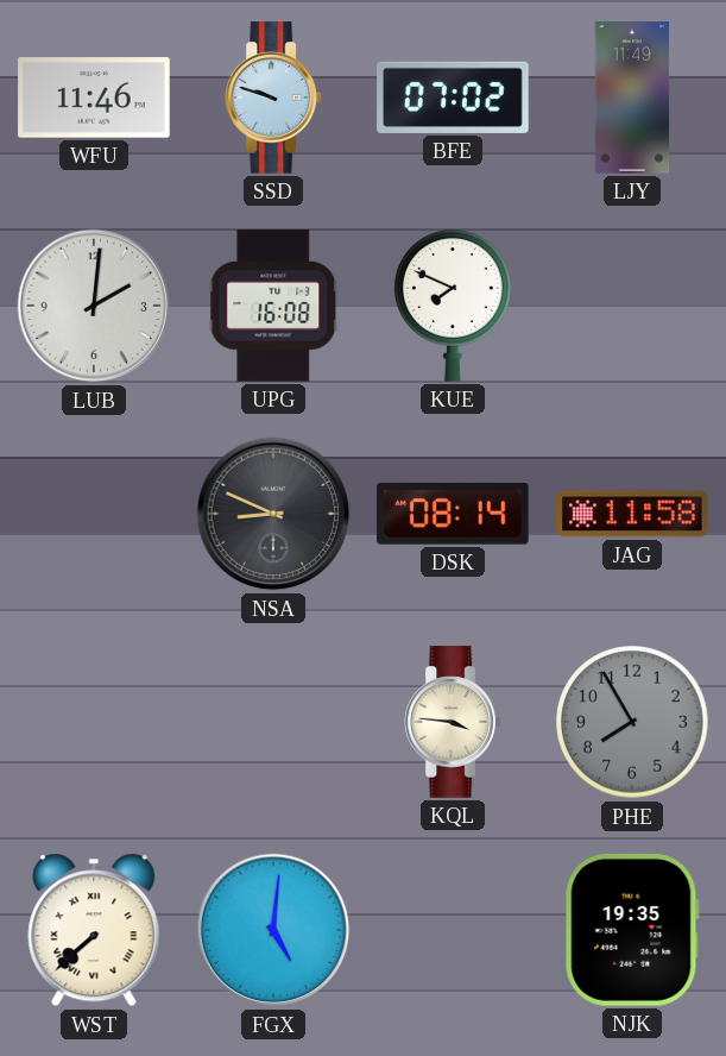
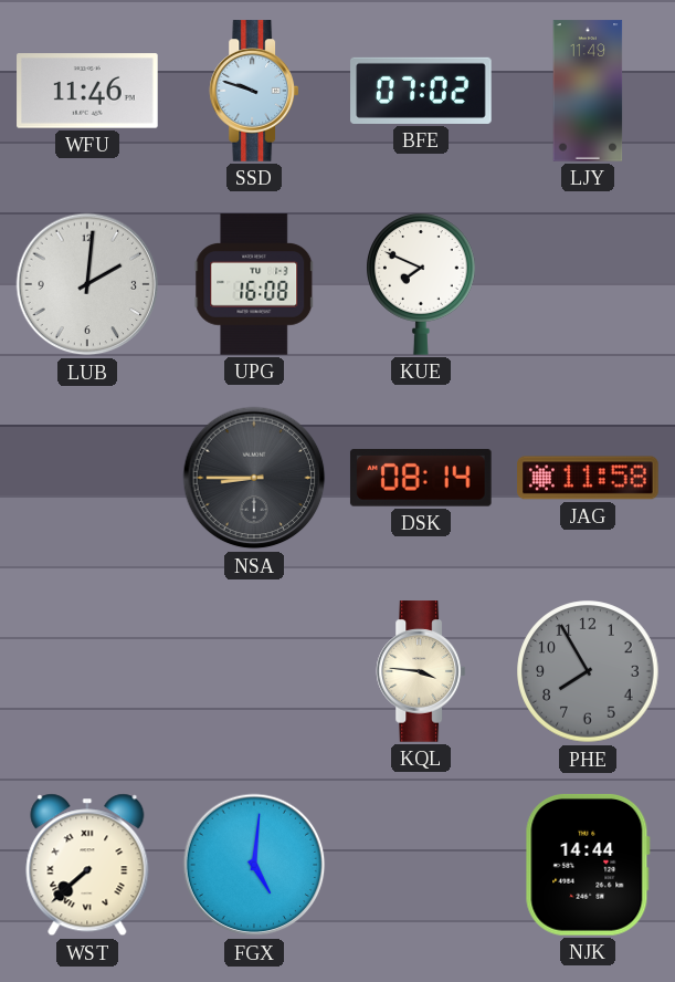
NSA: 8:49 -> 8:45 (254, 478)
NJK: 19:35 -> 14:44 (588, 865)
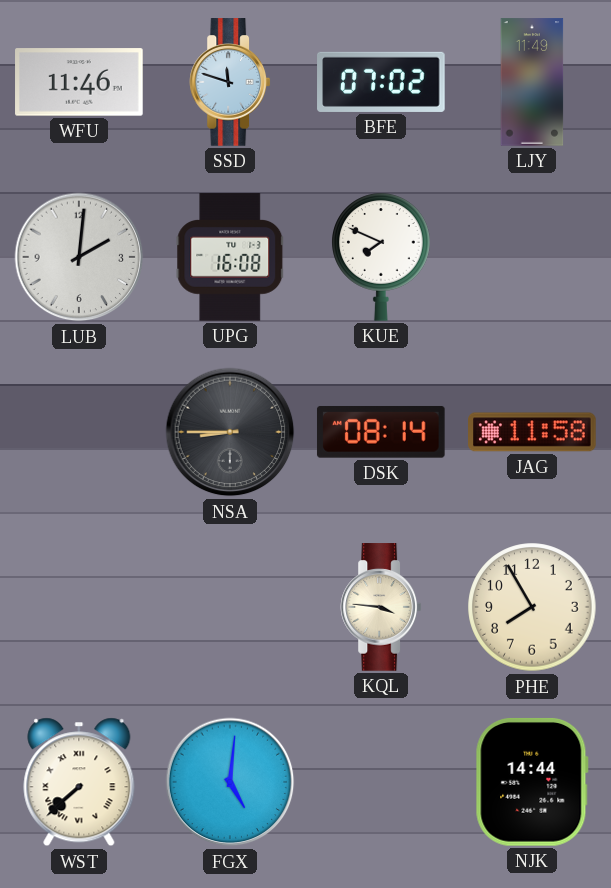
SSD: 9:48 -> 11:48 (230, 82)
PHE dial: grey -> cream (532, 607)
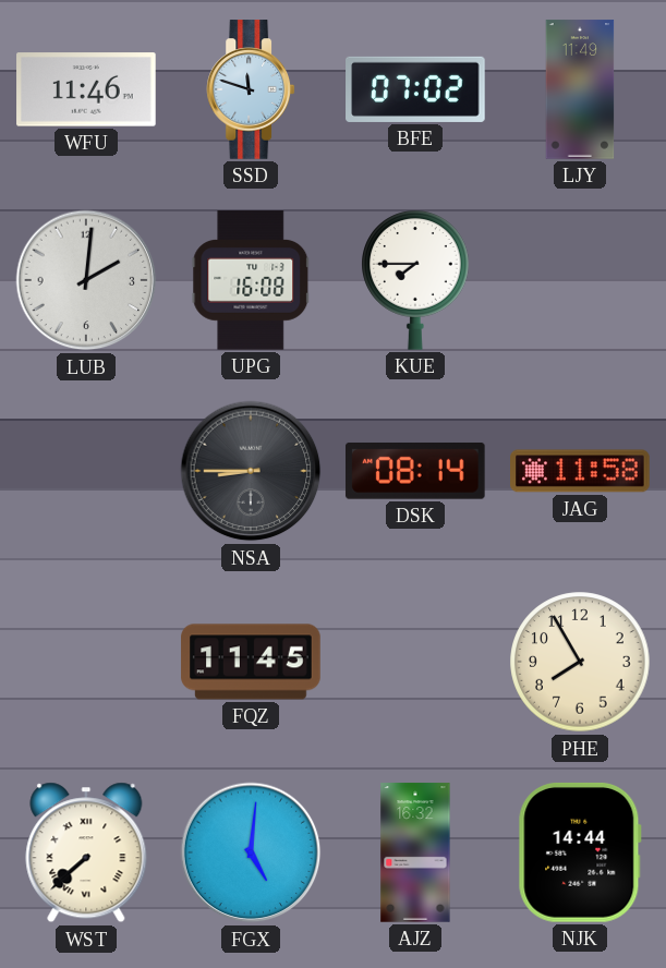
KUE: 7:49 -> 7:45 (416, 280)
FQZ: none -> 11:45 (251, 662)
KQL: 3:46 -> none (381, 607)
AJZ: none -> 16:32 (415, 852)
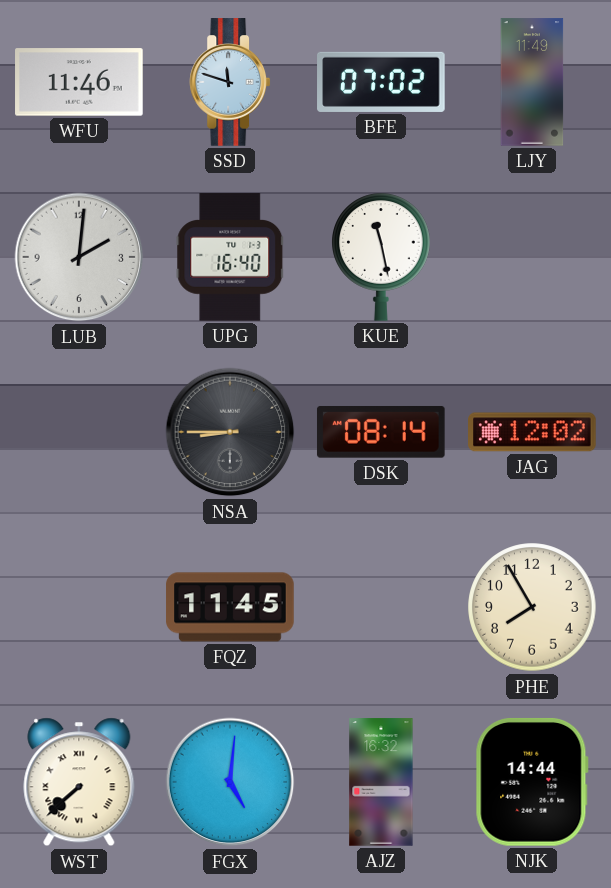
UPG: 16:08 -> 16:40 (230, 257)
KUE: 7:45 -> 11:28 (382, 257)
JAG: 11:58 -> 12:02 (532, 432)
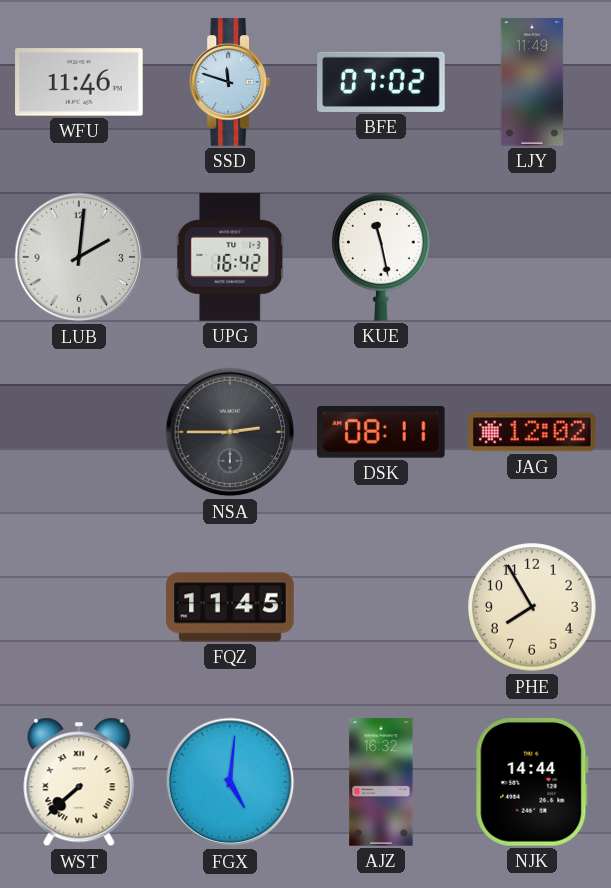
UPG: 16:40 -> 16:42 (230, 257)
NSA: 8:45 -> 2:45 (230, 432)
DSK: 08:14 -> 08:11 (381, 432)
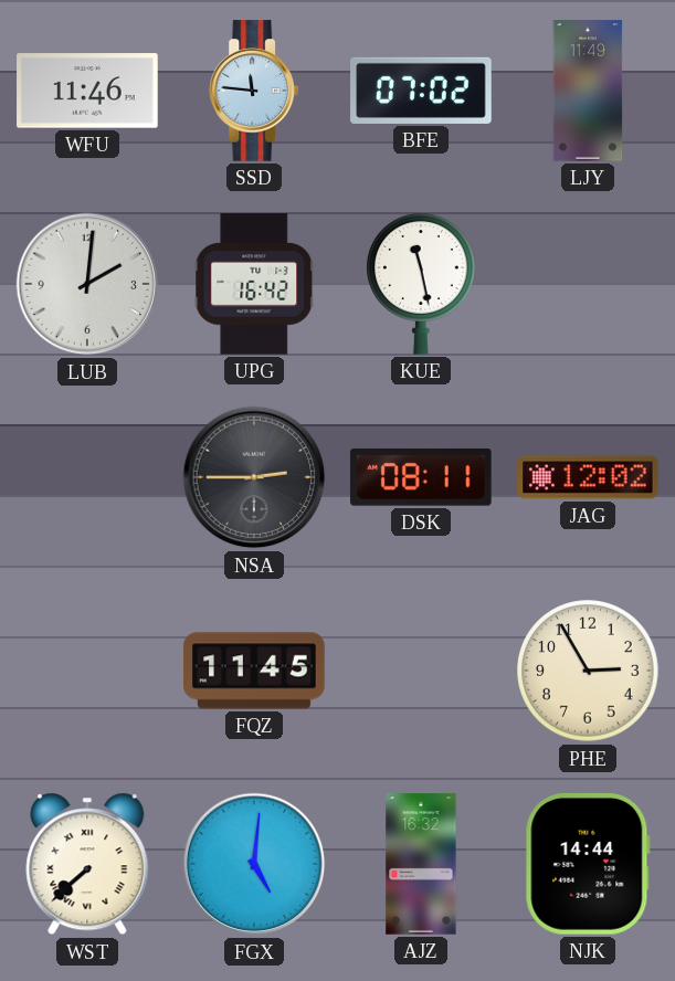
SSD: 11:48 -> 11:46 (254, 91)
PHE: 7:55 -> 2:55 (588, 671)
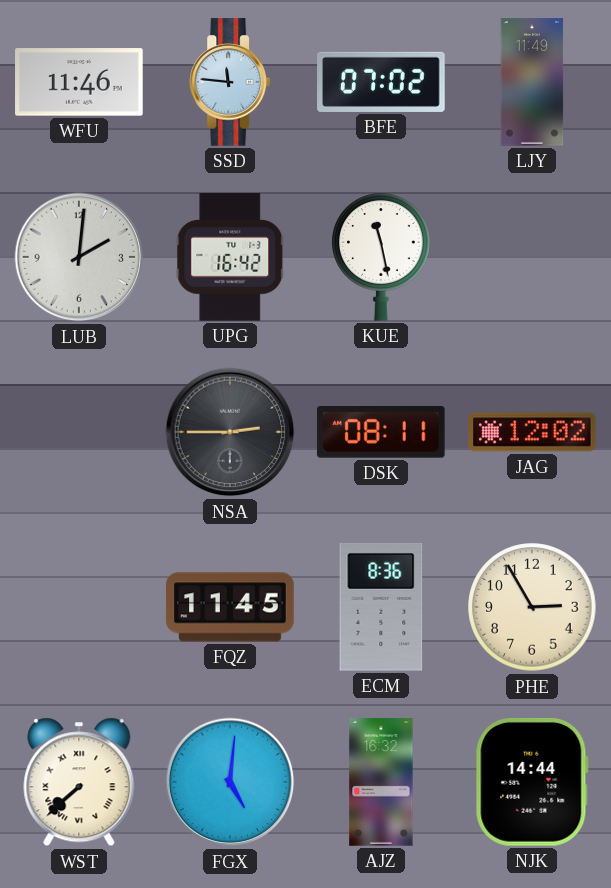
ECM: none -> 8:36 (381, 607)
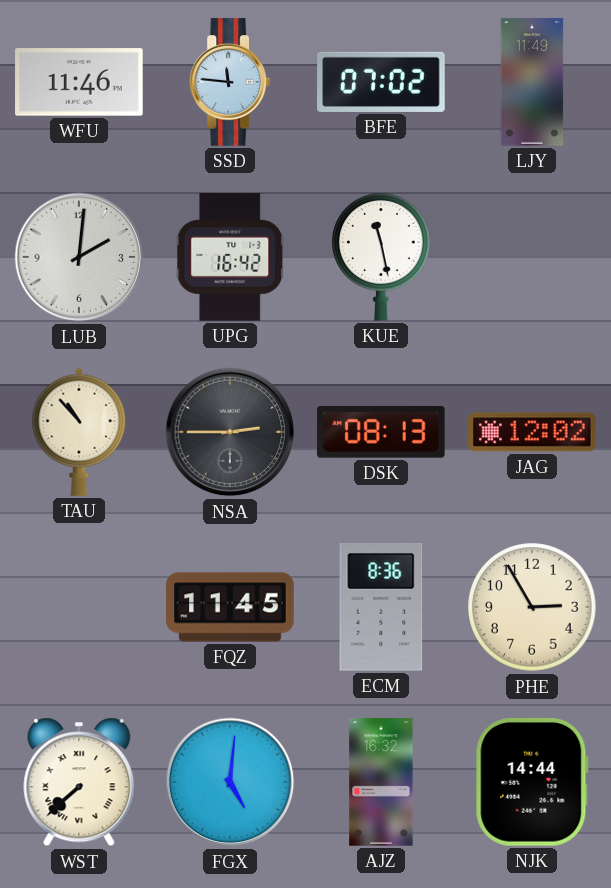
TAU: none -> 10:53 (79, 432)
DSK: 08:11 -> 08:13 (381, 432)
